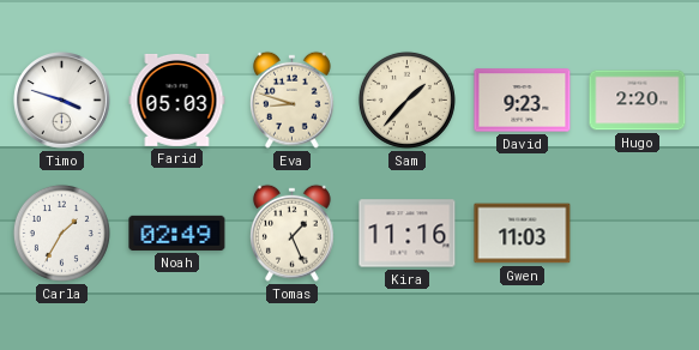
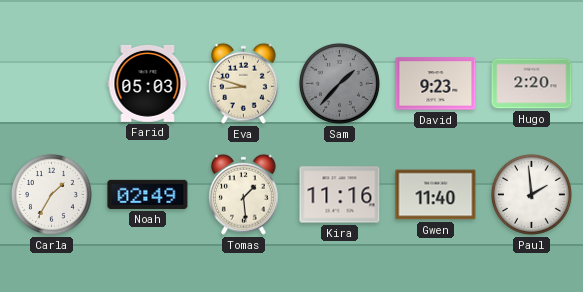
Timo: 3:48 -> none (62, 101)
Sam dial: cream -> grey (339, 83)
Tomas: 1:26 -> 1:29 (244, 194)
Gwen: 11:03 -> 11:40 (436, 195)
Paul: none -> 1:59 (531, 194)
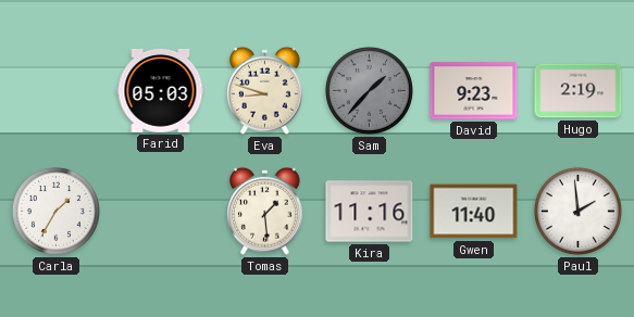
Hugo: 2:20 -> 2:19 (579, 91)
Noah: 02:49 -> none (148, 194)
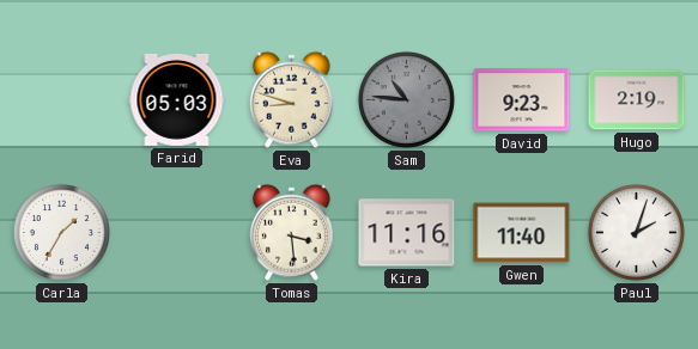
Sam: 1:37 -> 10:46 (406, 99)
Tomas: 1:29 -> 3:29 (292, 232)
Paul: 1:59 -> 2:03 (636, 232)
